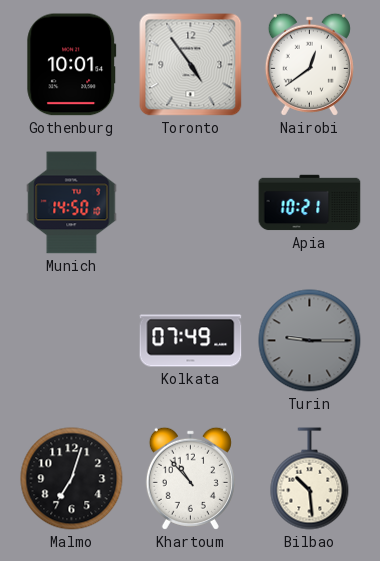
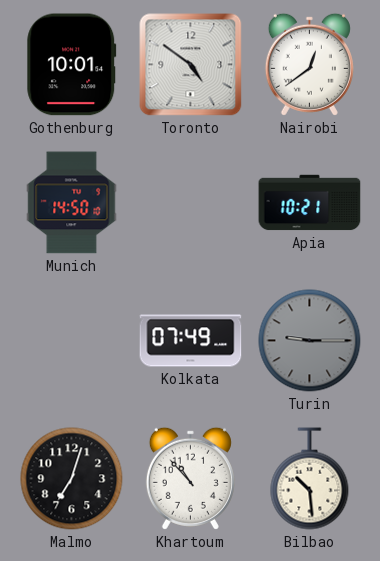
Toronto: 4:54 -> 4:51 (191, 65)
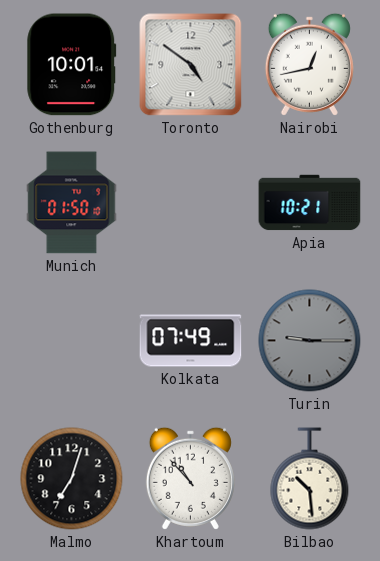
Nairobi: 12:39 -> 12:43 (309, 64)
Munich: 14:50 -> 01:50 (72, 203)
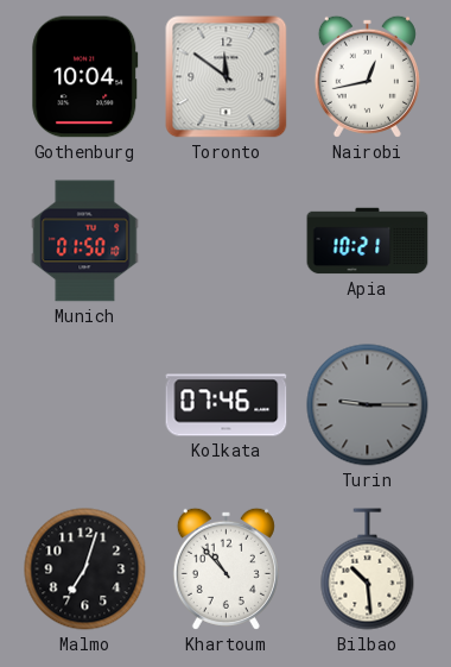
Gothenburg: 10:01 -> 10:04 (85, 77)
Toronto: 4:51 -> 11:51 (227, 77)
Kolkata: 07:49 -> 07:46 (227, 405)
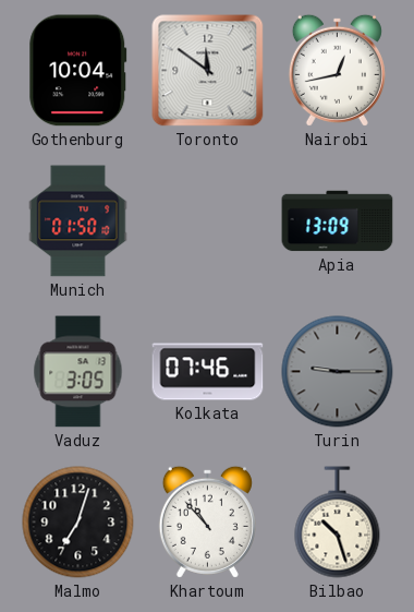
Apia: 10:21 -> 13:09 (338, 221)
Vaduz: none -> 3:05 (78, 372)
Bilbao: 10:29 -> 10:27 (338, 523)
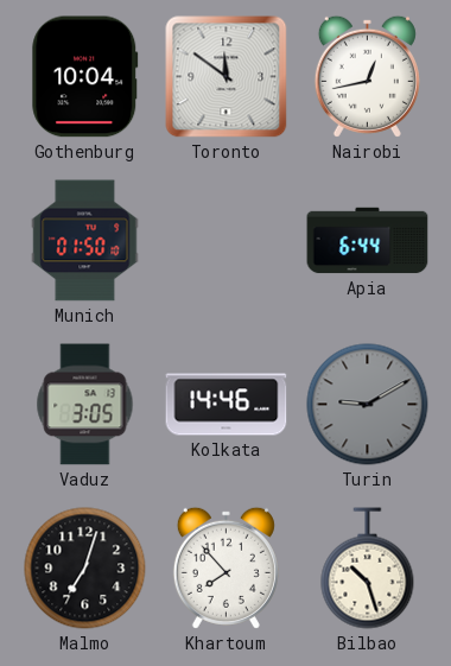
Apia: 13:09 -> 6:44 (368, 241)
Kolkata: 07:46 -> 14:46 (227, 405)
Turin: 9:15 -> 9:10 (368, 405)
Khartoum: 10:53 -> 7:53 (225, 567)
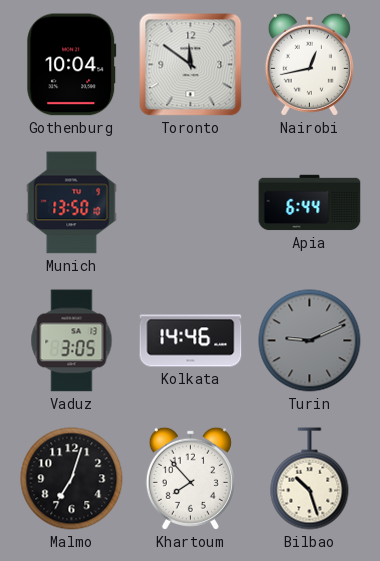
Munich: 01:50 -> 13:50 (72, 203)
Turin: 9:10 -> 9:11 (310, 341)
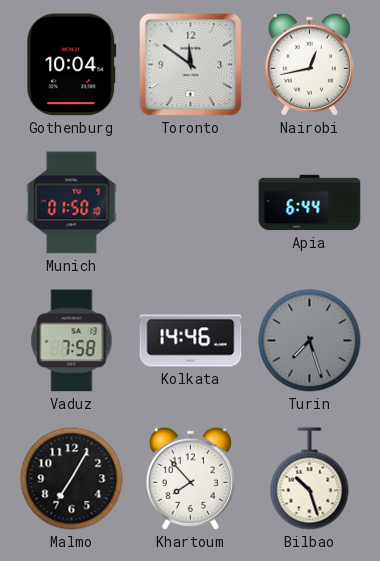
Munich: 13:50 -> 01:50 (72, 203)
Vaduz: 3:05 -> 7:58 (72, 341)
Turin: 9:11 -> 7:27 (310, 341)
Malmo: 7:03 -> 7:05 (72, 479)
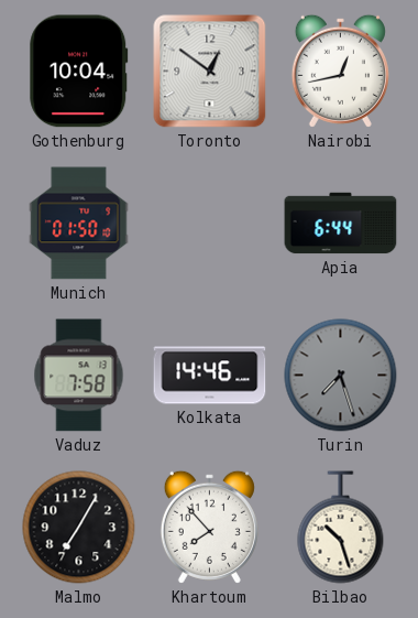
Toronto: 11:51 -> 12:51 (210, 72)
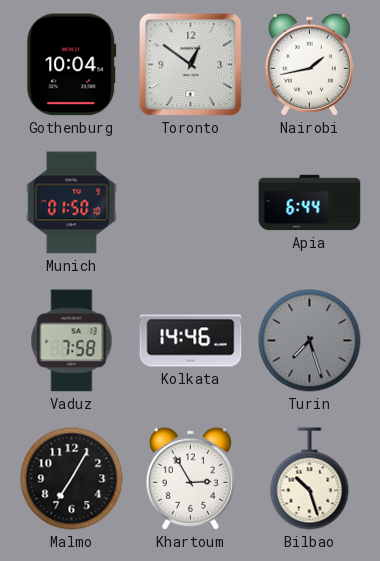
Nairobi: 12:43 -> 1:43 (309, 64)
Khartoum: 7:53 -> 2:55 (190, 478)
